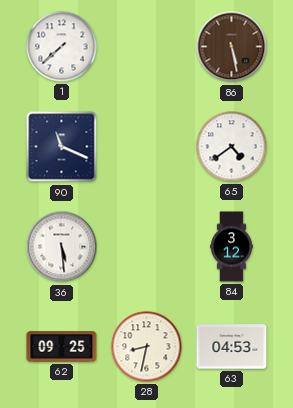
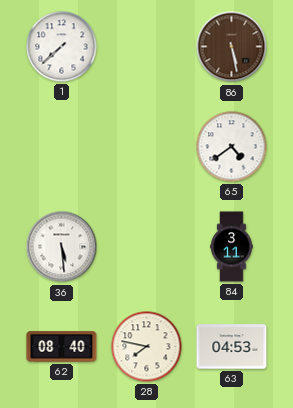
90: 11:19 -> none (62, 147)
84: 3:12 -> 3:11 (232, 247)
62: 09:25 -> 08:40 (62, 347)
28: 8:32 -> 7:47 (147, 347)
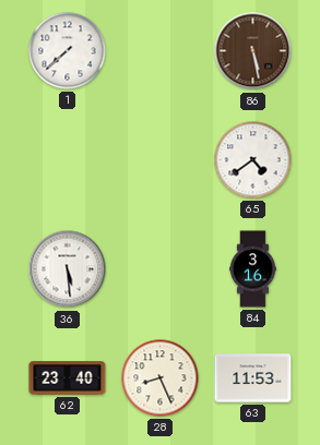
84: 3:11 -> 3:16 (253, 269)
62: 08:40 -> 23:40 (68, 378)
28: 7:47 -> 8:26 (161, 378)
63: 04:53 -> 11:53 (253, 378)
